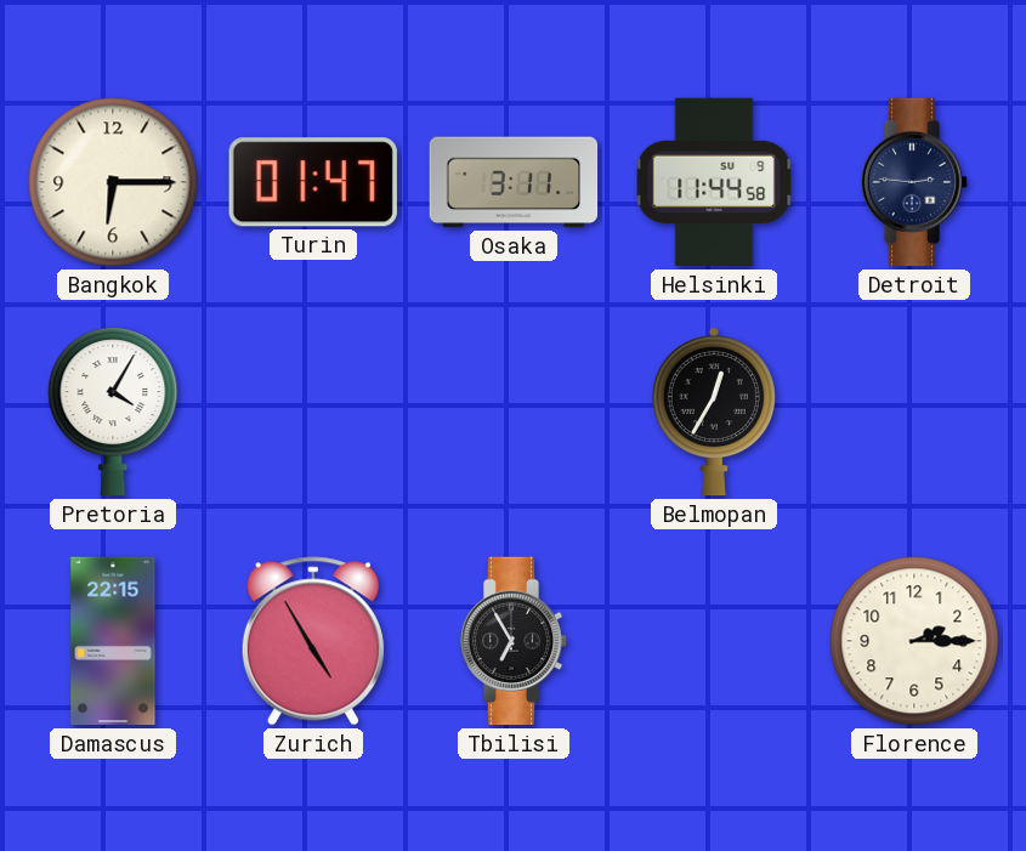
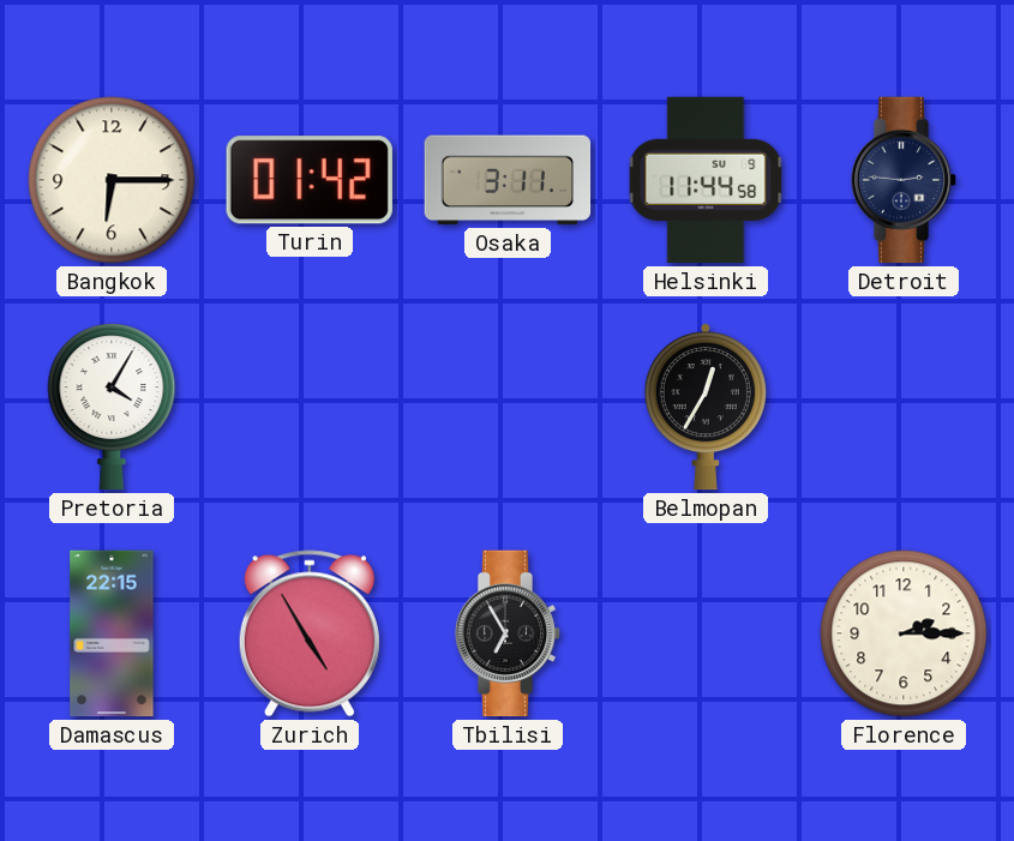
Turin: 01:47 -> 01:42 (310, 180)
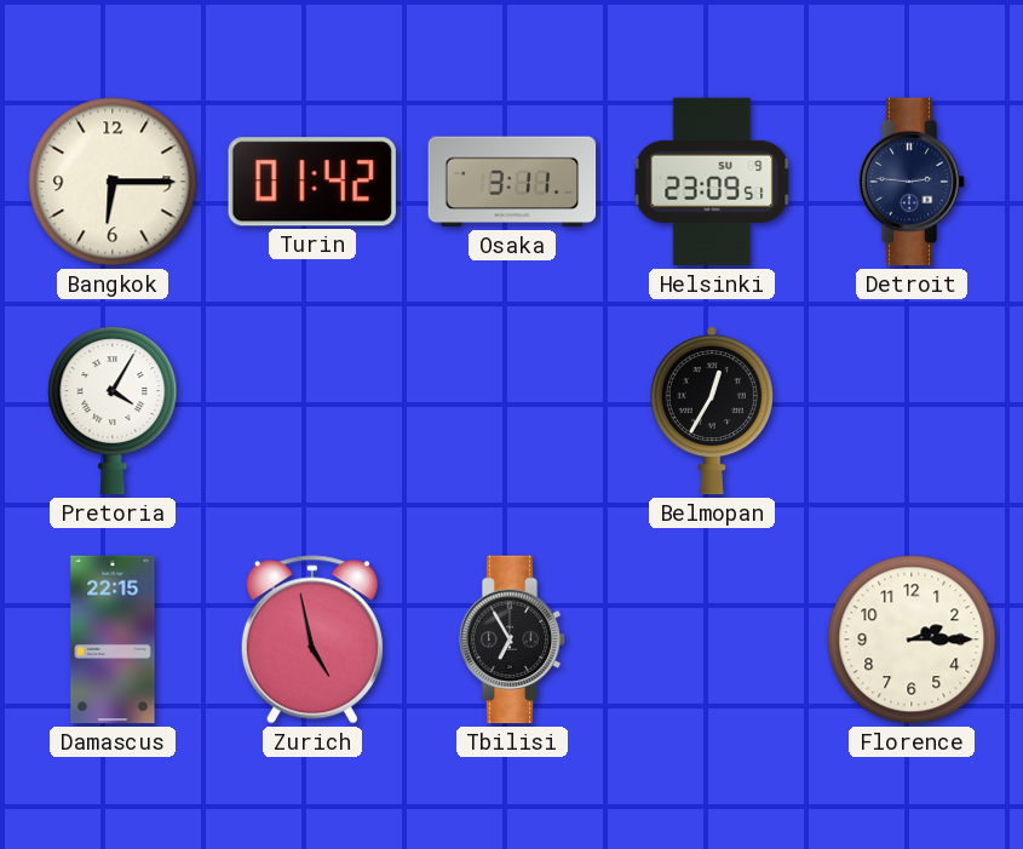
Helsinki: 11:44 -> 23:09 (712, 182)
Zurich: 4:55 -> 4:58 (312, 639)
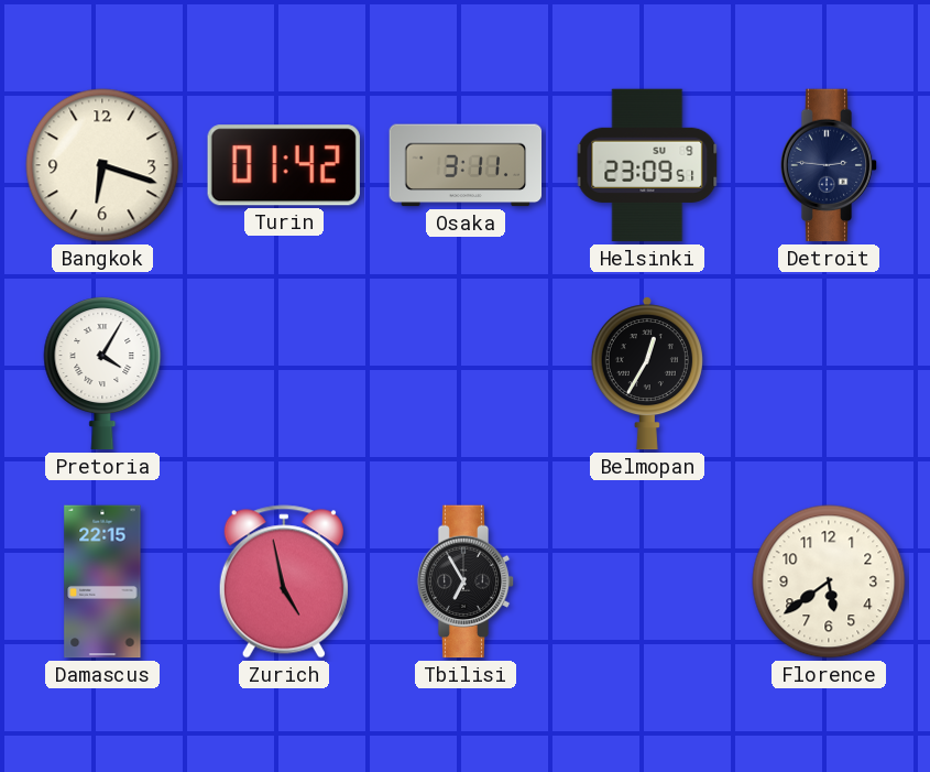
Bangkok: 6:15 -> 6:18 (102, 165)
Florence: 2:15 -> 5:39 (829, 581)
